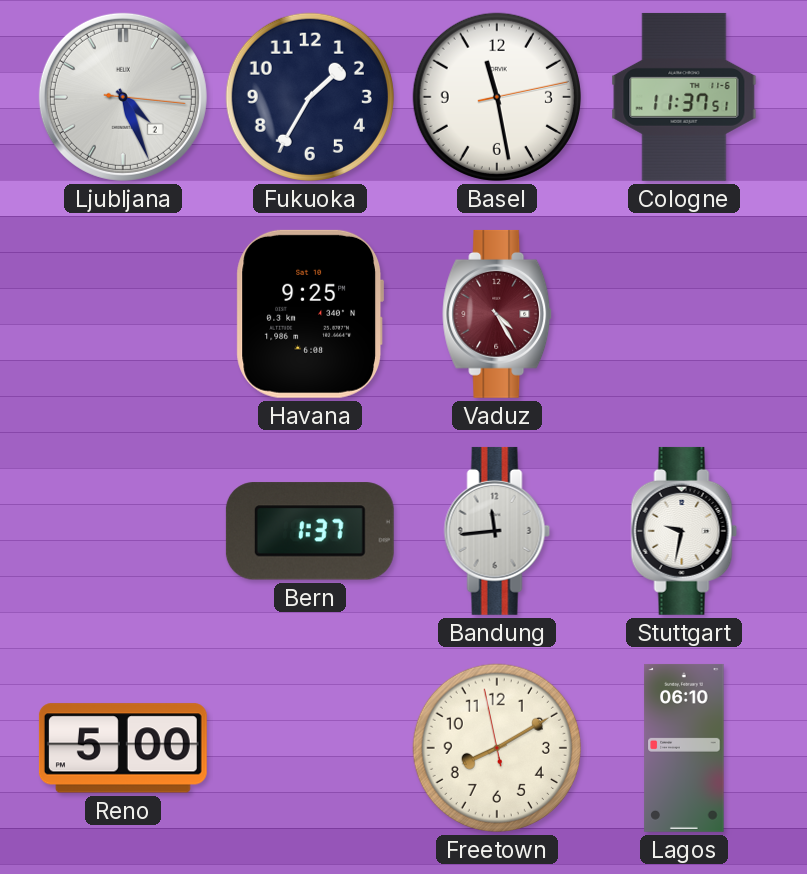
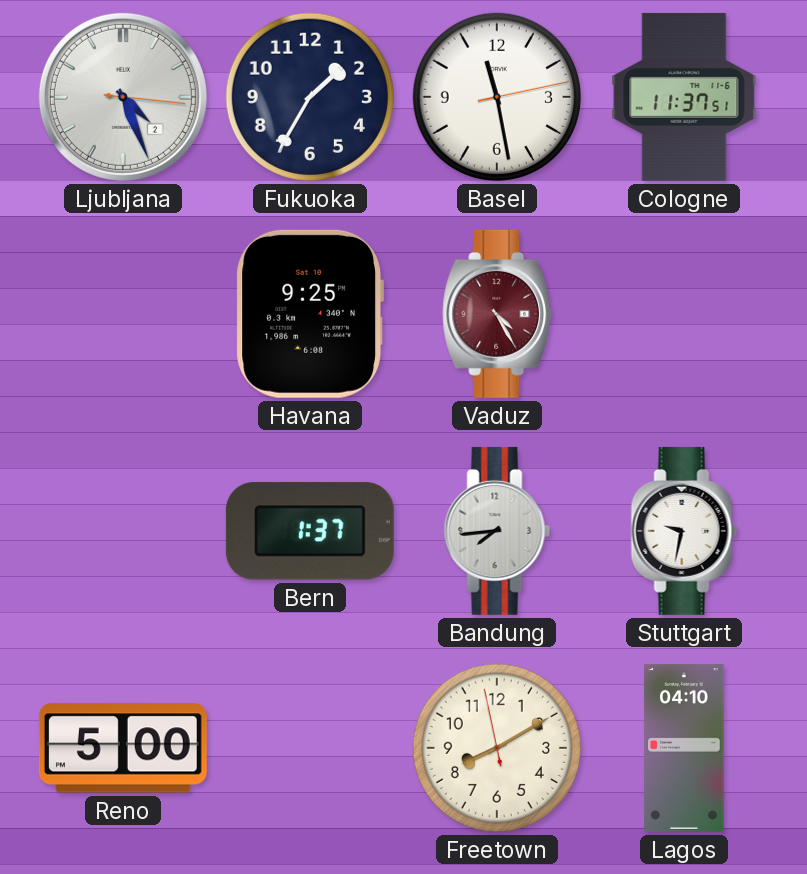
Bandung: 11:44 -> 7:44 (497, 531)
Lagos: 06:10 -> 04:10 (684, 748)
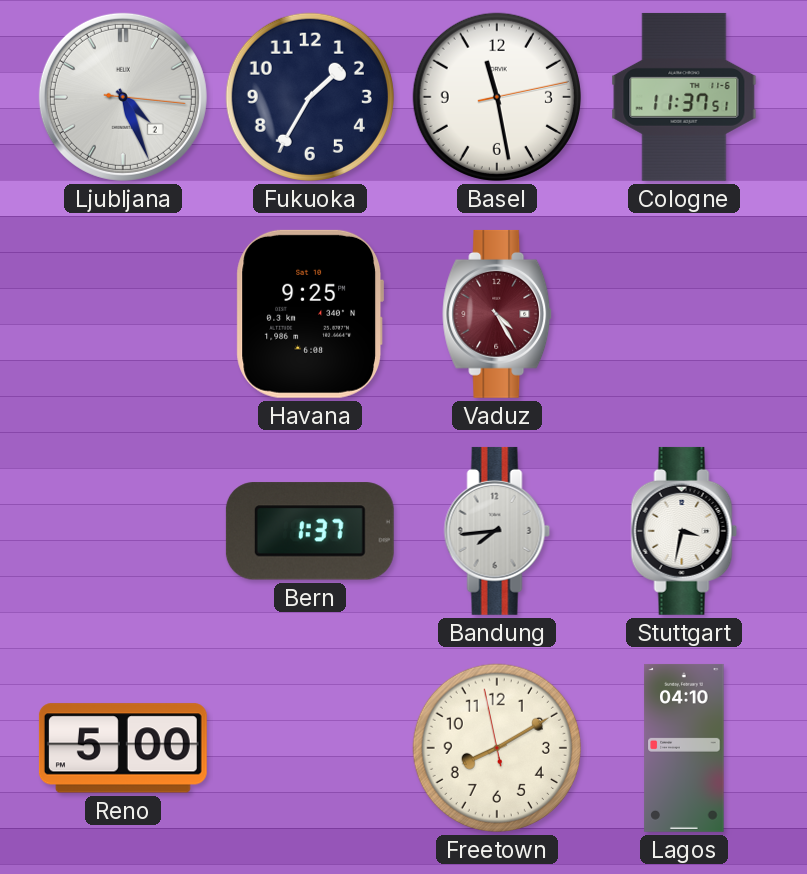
Stuttgart: 9:32 -> 3:32 (684, 531)
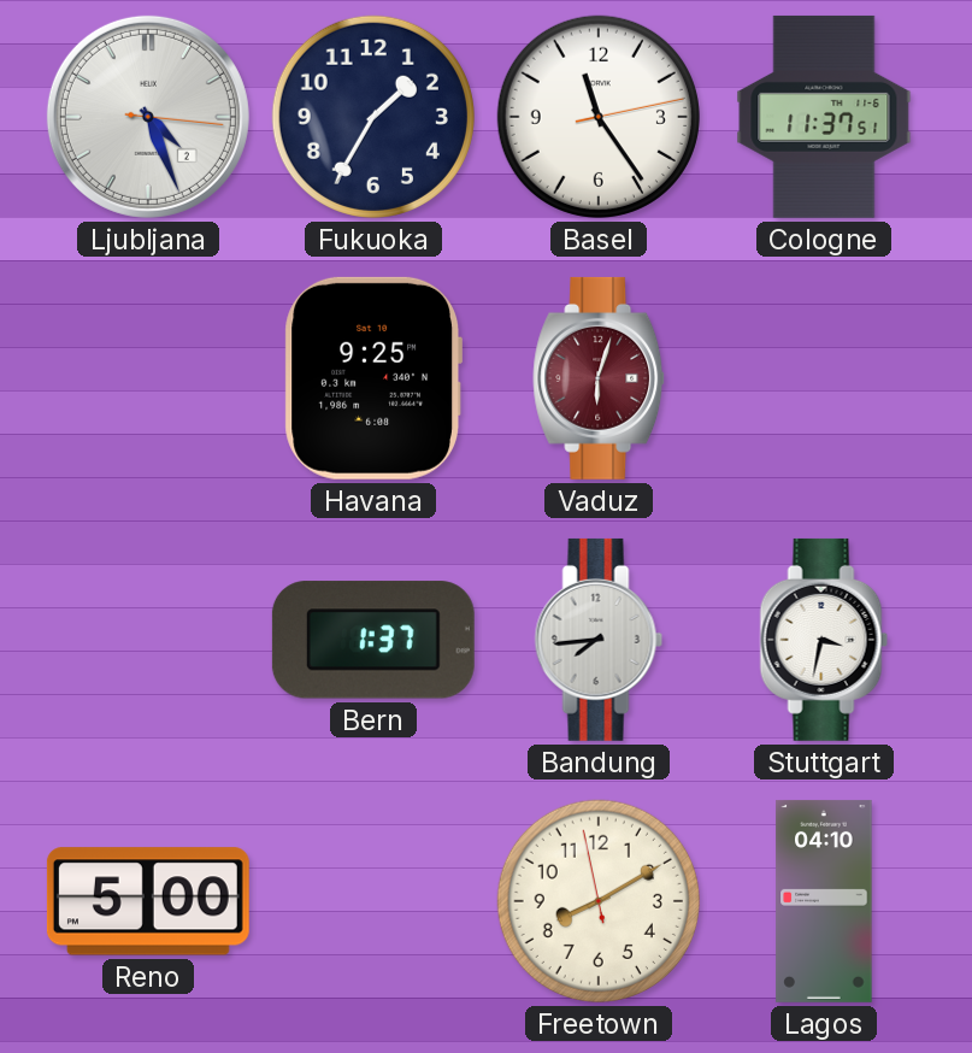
Basel: 11:28 -> 11:24 (599, 117)
Vaduz: 4:25 -> 6:03 (600, 378)
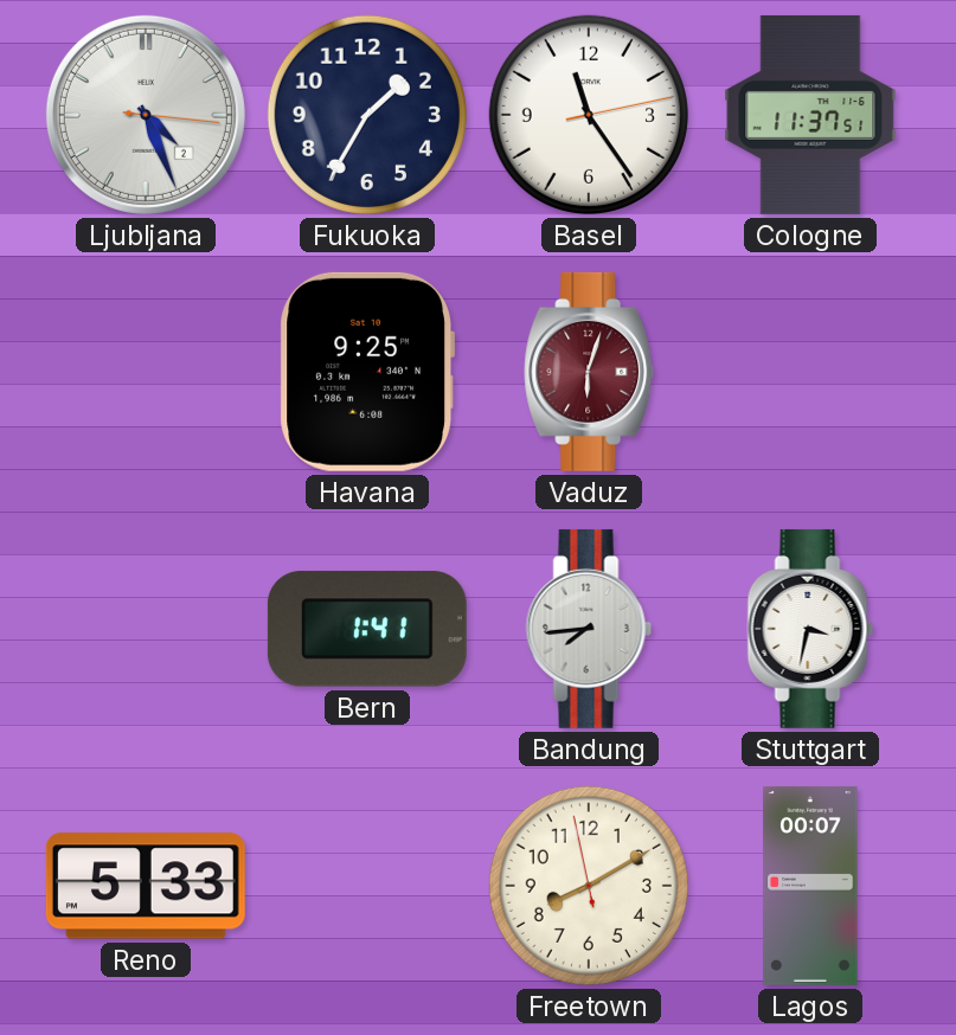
Bern: 1:37 -> 1:41 (367, 629)
Reno: 5:00 -> 5:33 (146, 886)
Lagos: 04:10 -> 00:07 (810, 886)
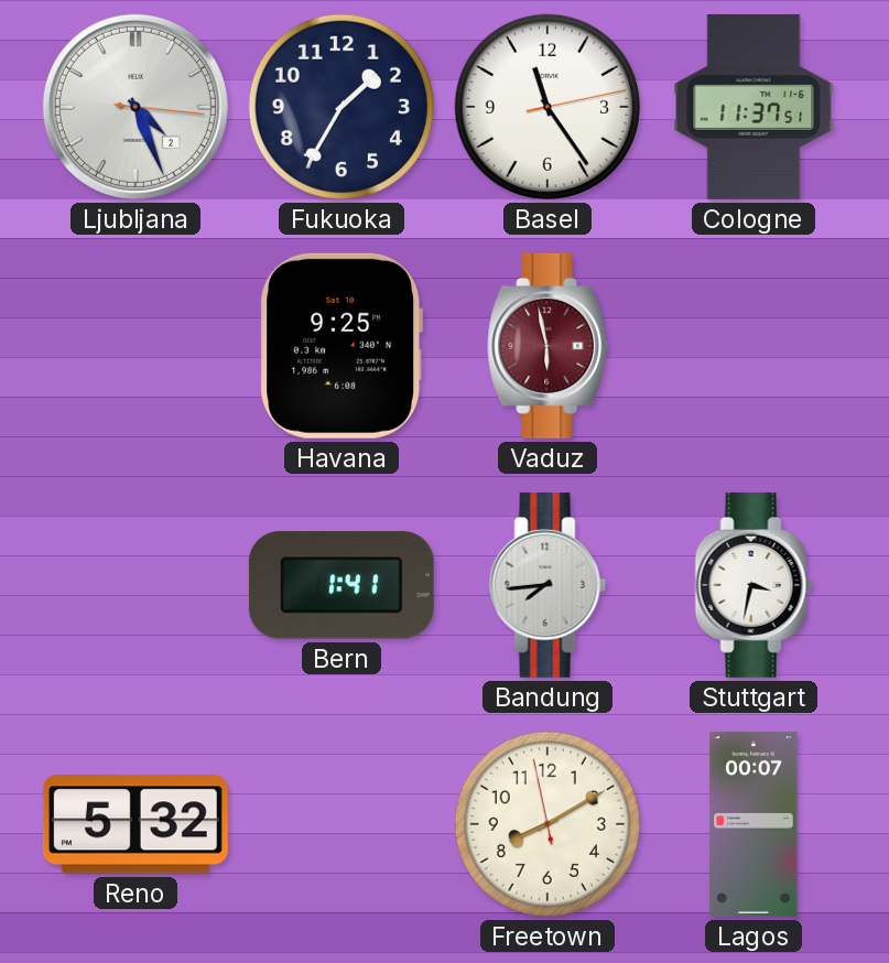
Vaduz: 6:03 -> 5:58 (549, 346)
Reno: 5:33 -> 5:32 (135, 824)
